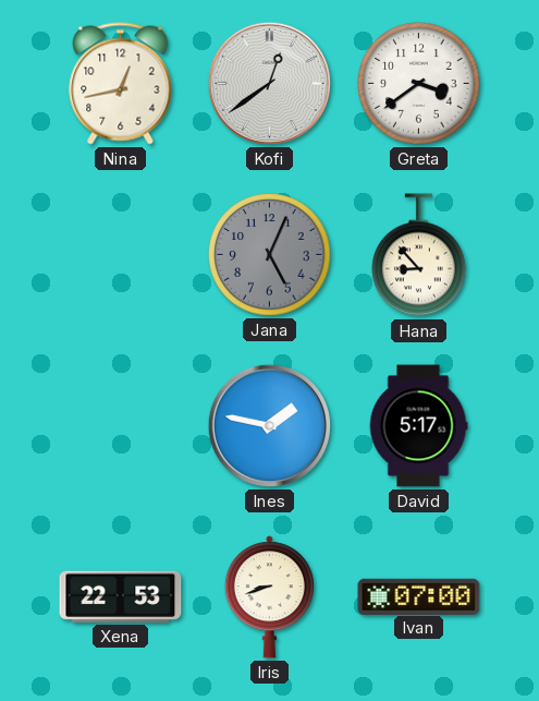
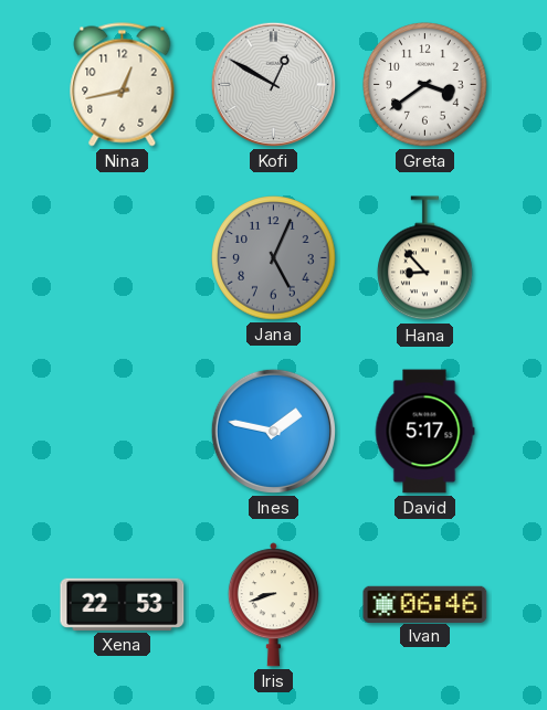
Kofi: 12:39 -> 12:50 (273, 84)
Ivan: 07:00 -> 06:46 (425, 604)
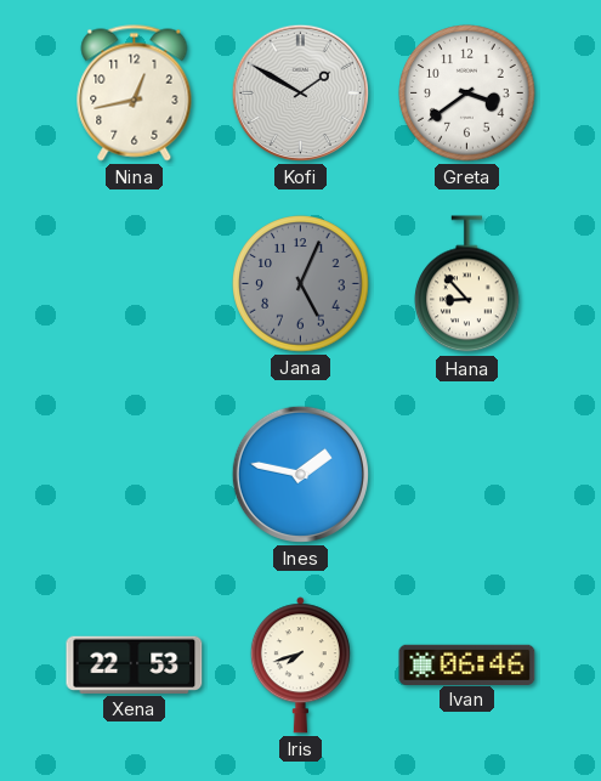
Kofi: 12:50 -> 1:50 (300, 92)
David: 5:17 -> none (424, 432)
Iris: 8:42 -> 7:42 (300, 666)
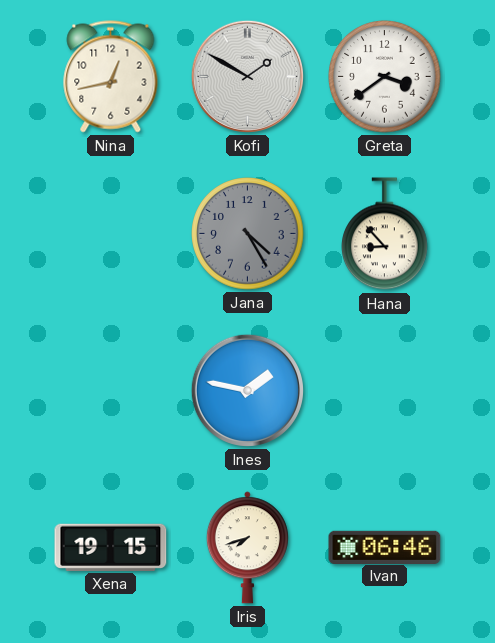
Jana: 5:04 -> 4:25 (248, 234)
Xena: 22:53 -> 19:15 (111, 547)
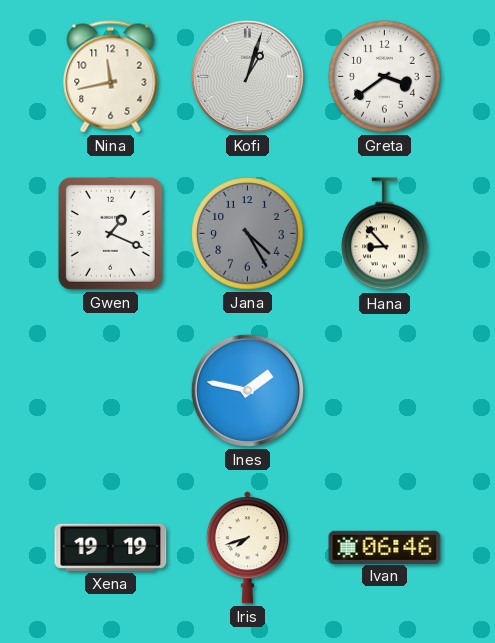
Nina: 12:43 -> 11:43 (111, 77)
Kofi: 1:50 -> 1:03 (247, 76)
Gwen: none -> 1:19 (110, 233)
Xena: 19:15 -> 19:19 (111, 547)
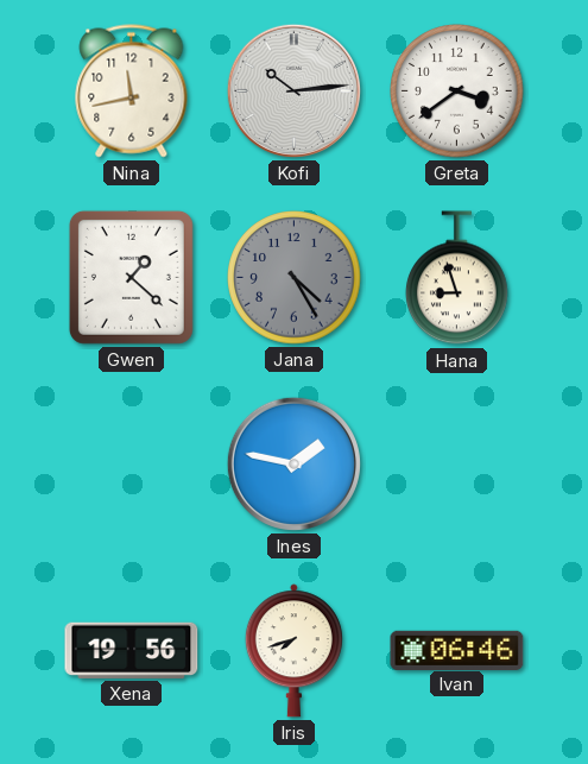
Kofi: 1:03 -> 10:14 (293, 90)
Gwen: 1:19 -> 1:22 (131, 277)
Hana: 8:53 -> 8:57 (457, 278)
Xena: 19:19 -> 19:56 (132, 650)
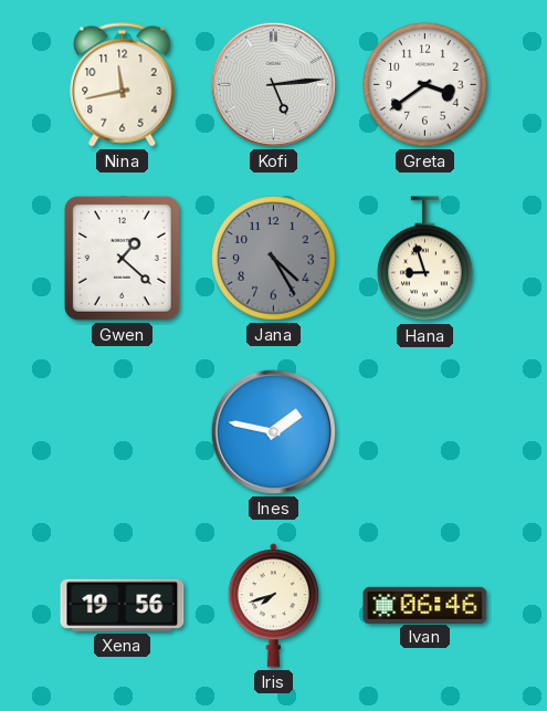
Kofi: 10:14 -> 5:14 (273, 84)
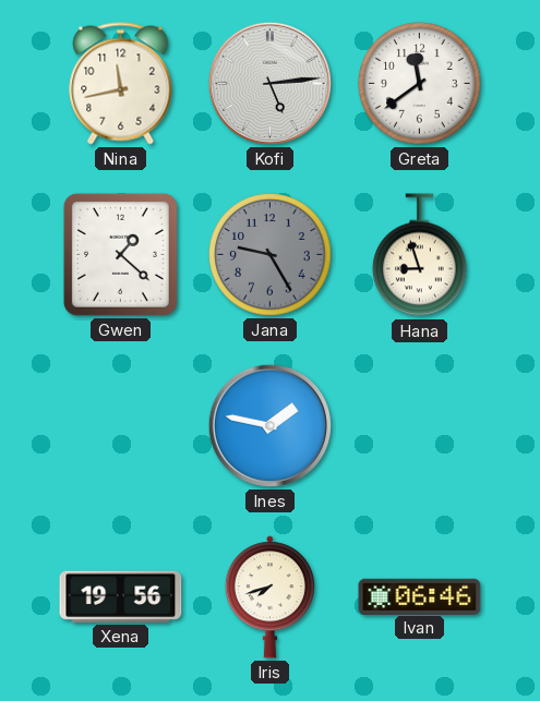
Greta: 3:39 -> 11:39 (420, 84)
Jana: 4:25 -> 9:25 (271, 255)
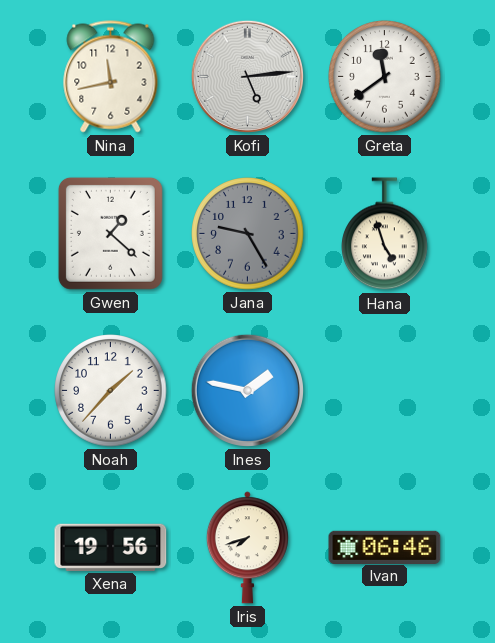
Hana: 8:57 -> 4:57 (385, 234)
Noah: none -> 1:37 (111, 391)
